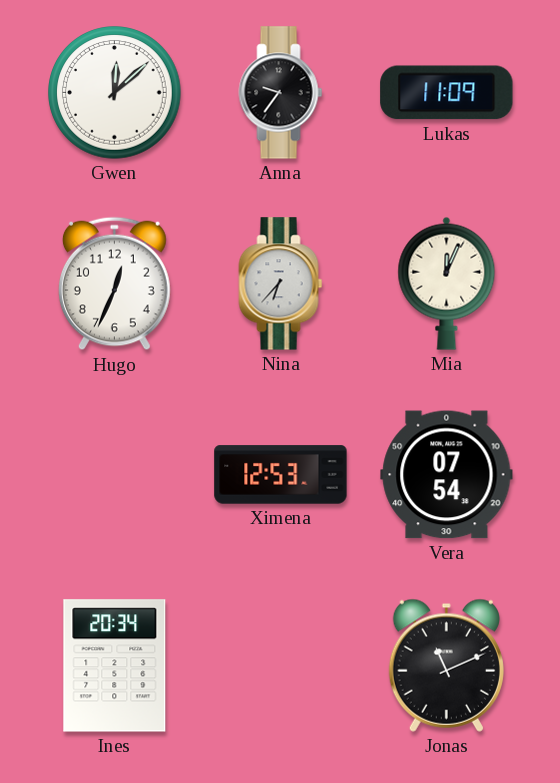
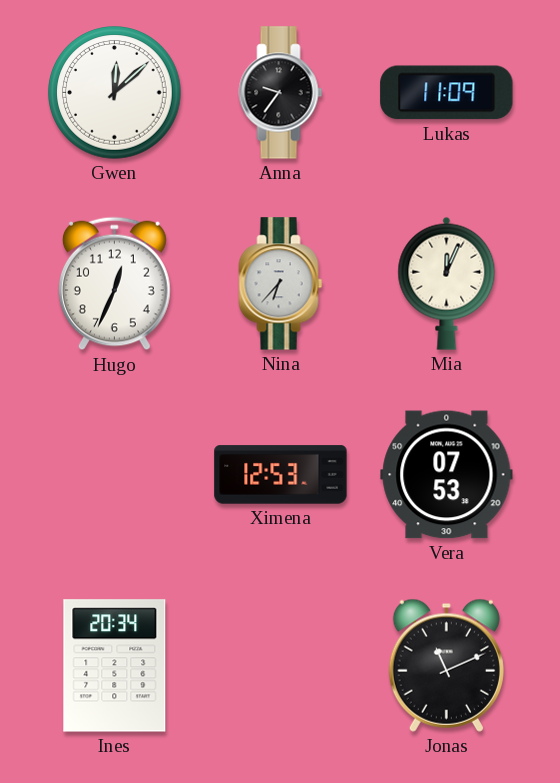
Vera: 07:54 -> 07:53 (447, 475)
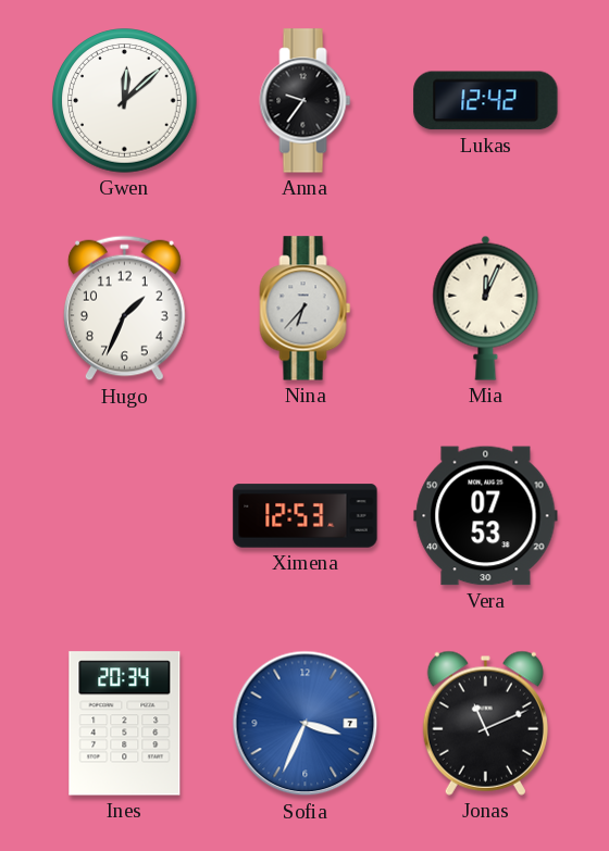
Lukas: 11:09 -> 12:42 (486, 101)
Hugo: 12:34 -> 1:34 (124, 309)
Sofia: none -> 3:34 (306, 724)
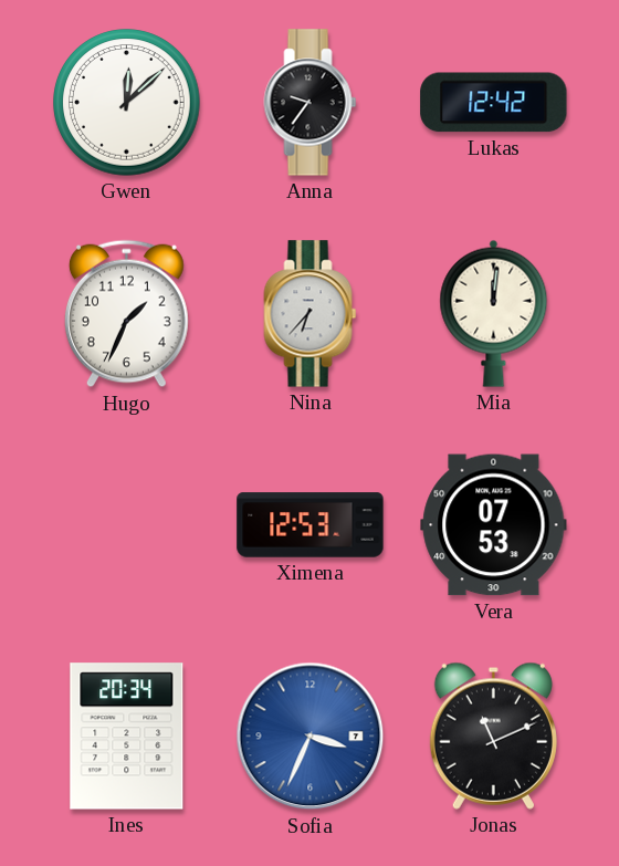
Mia: 12:04 -> 12:01 (494, 313)
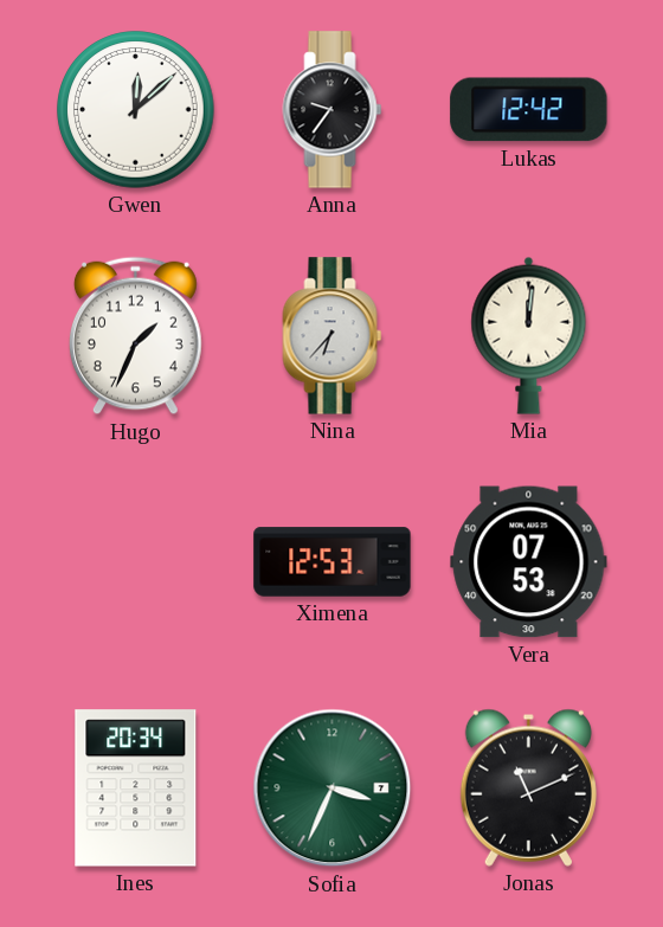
Sofia dial: blue -> green (333, 788)
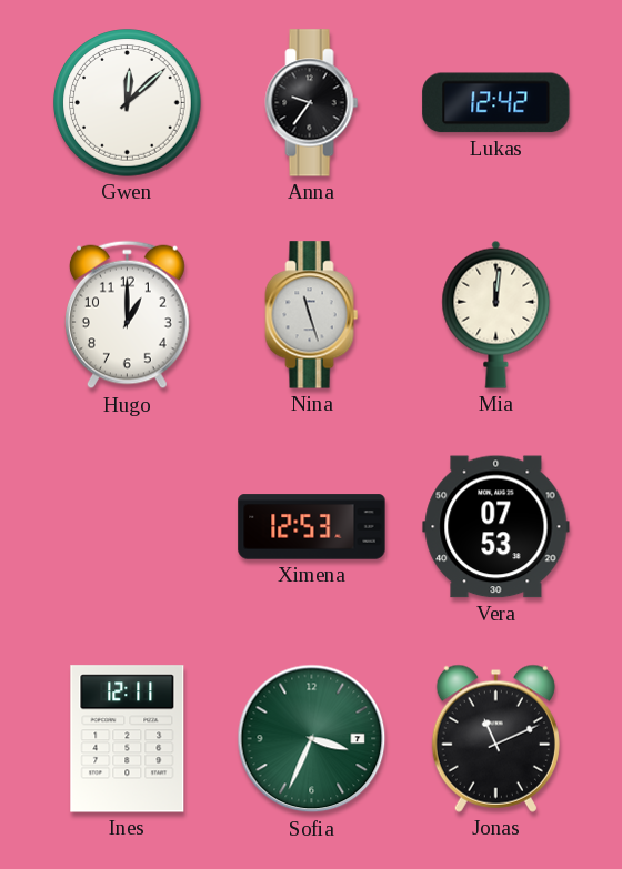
Hugo: 1:34 -> 1:00 (127, 315)
Nina: 6:37 -> 11:27 (312, 315)
Ines: 20:34 -> 12:11 (128, 739)
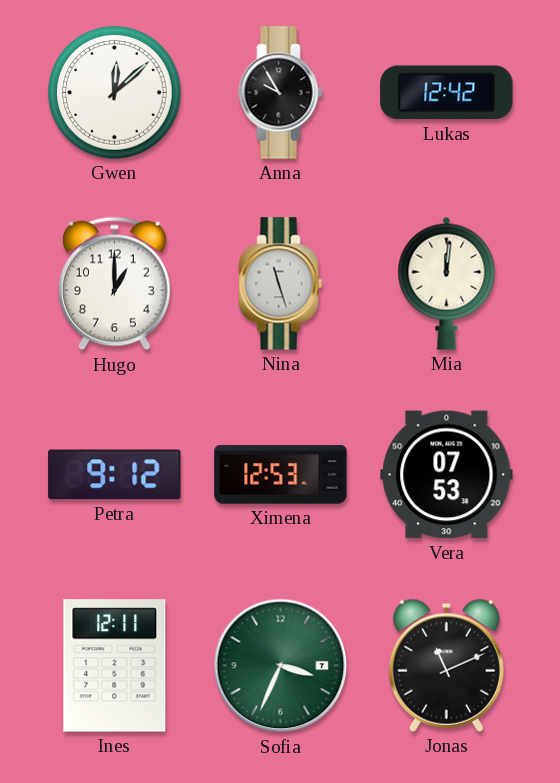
Anna: 9:36 -> 9:55 (281, 93)
Petra: none -> 9:12 (115, 475)
